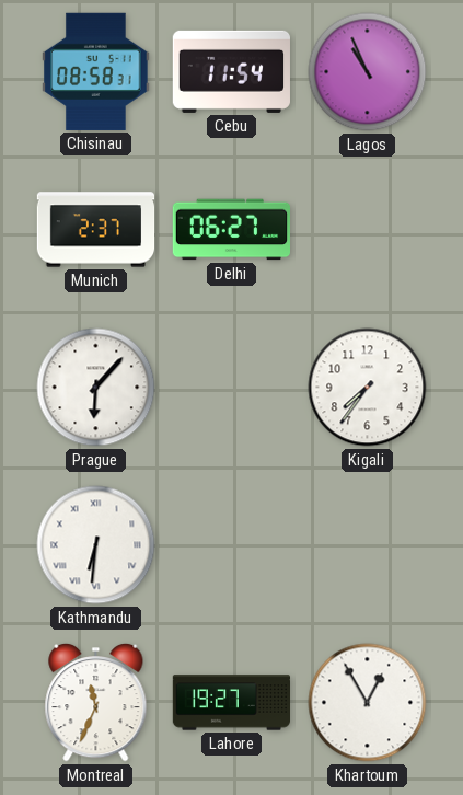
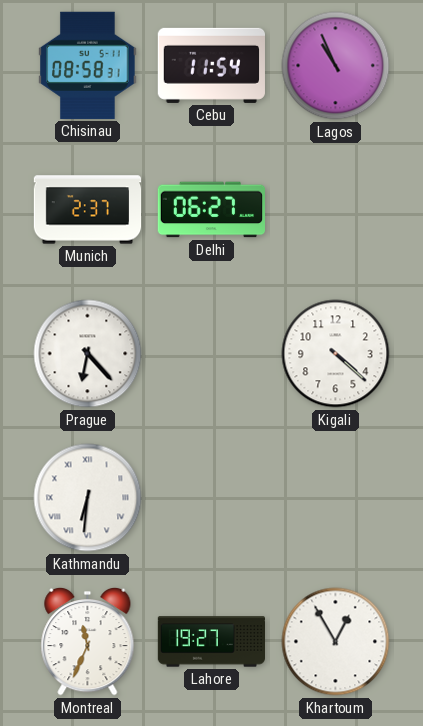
Prague: 6:07 -> 6:23 (88, 354)
Kigali: 7:36 -> 4:22 (336, 354)
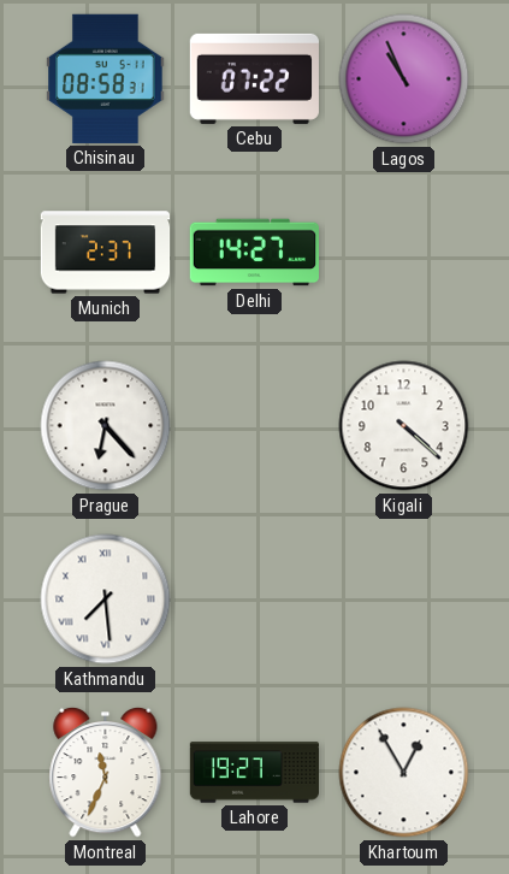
Cebu: 11:54 -> 07:22 (254, 78)
Delhi: 06:27 -> 14:27 (254, 253)
Kathmandu: 6:31 -> 7:29 (106, 600)
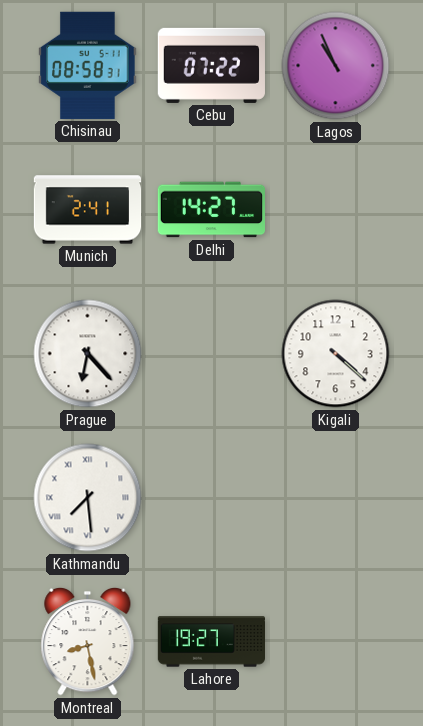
Munich: 2:37 -> 2:41 (88, 210)
Montreal: 11:34 -> 8:28 (88, 641)
Khartoum: 12:55 -> none (404, 773)
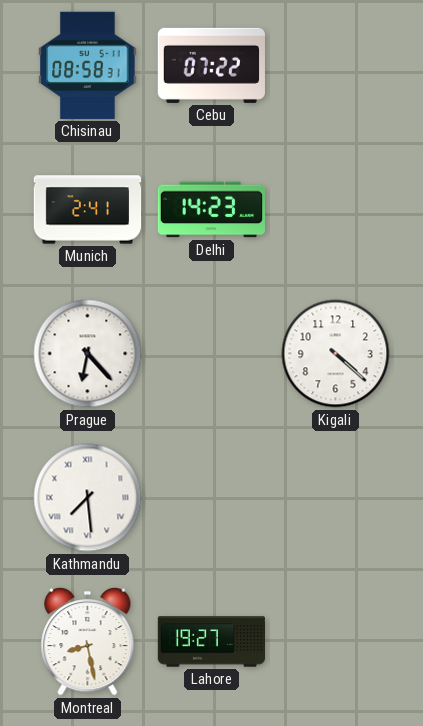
Lagos: 10:56 -> none (336, 66)
Delhi: 14:27 -> 14:23 (211, 210)
